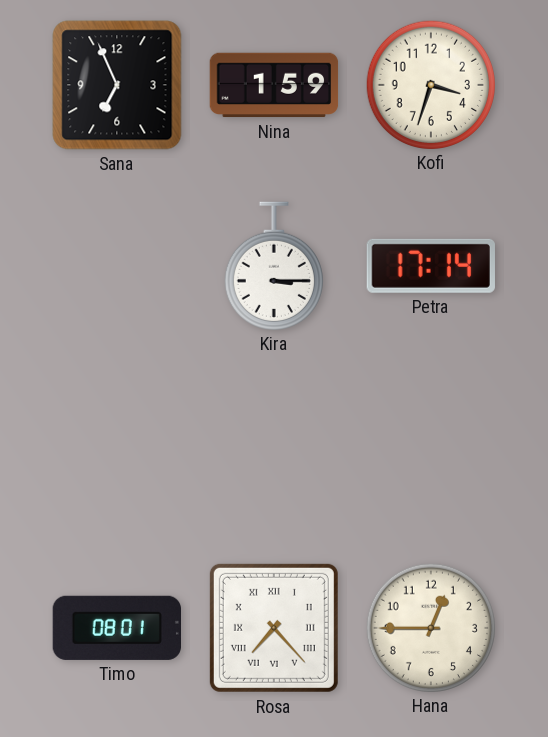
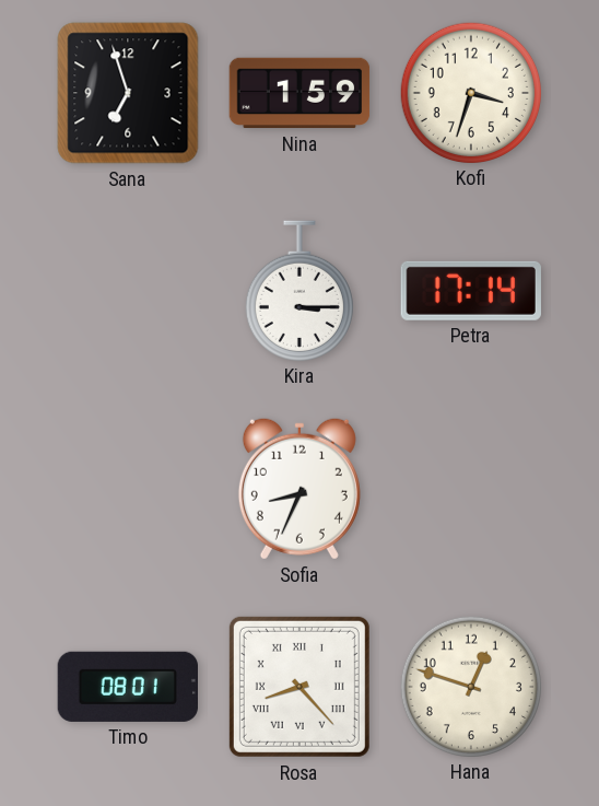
Sana: 6:56 -> 6:57 (128, 93)
Sofia: none -> 8:34 (299, 489)
Rosa: 7:23 -> 8:23 (299, 687)
Hana: 12:45 -> 12:48 (470, 686)
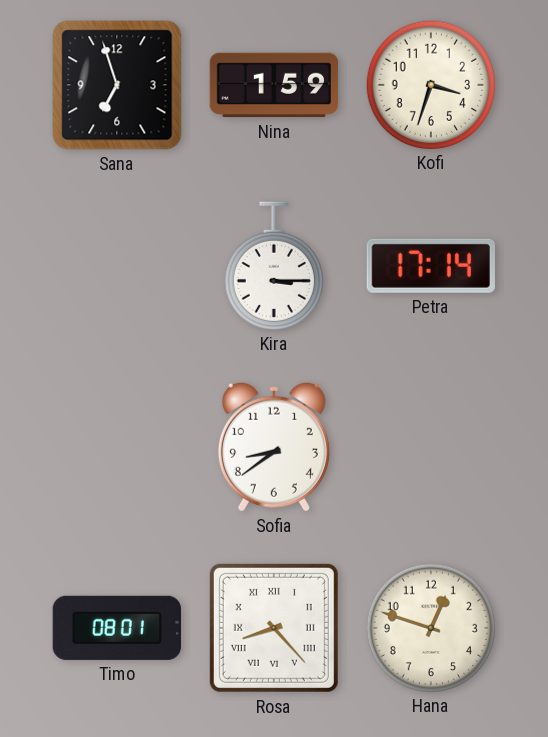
Sofia: 8:34 -> 8:39 (274, 447)
